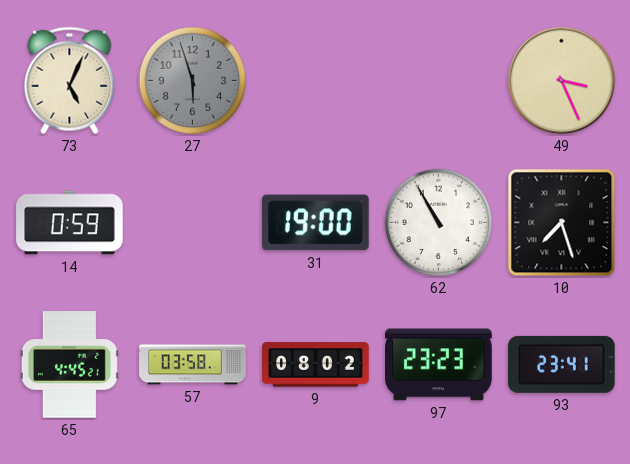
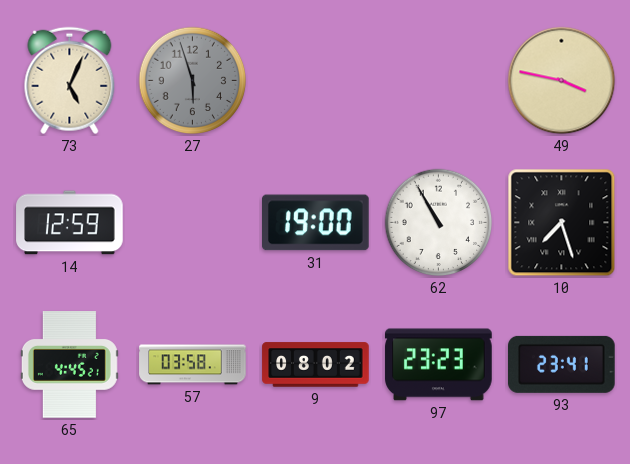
49: 3:26 -> 3:47 (562, 81)
14: 0:59 -> 12:59 (70, 223)
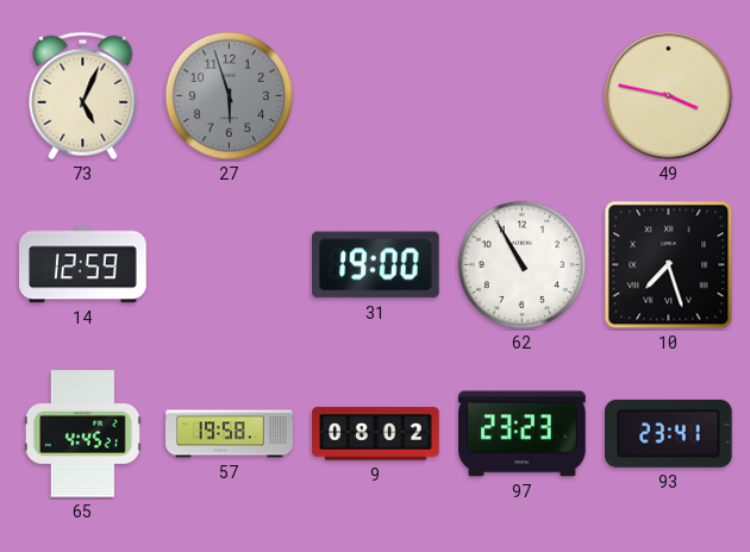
57: 03:58 -> 19:58 (230, 434)
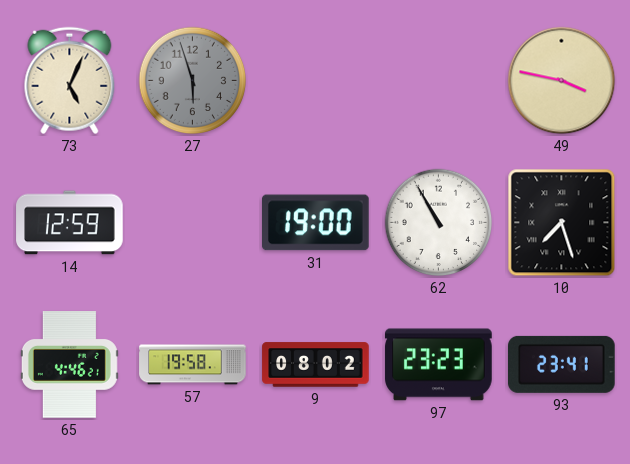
65: 4:45 -> 4:46 (69, 365)
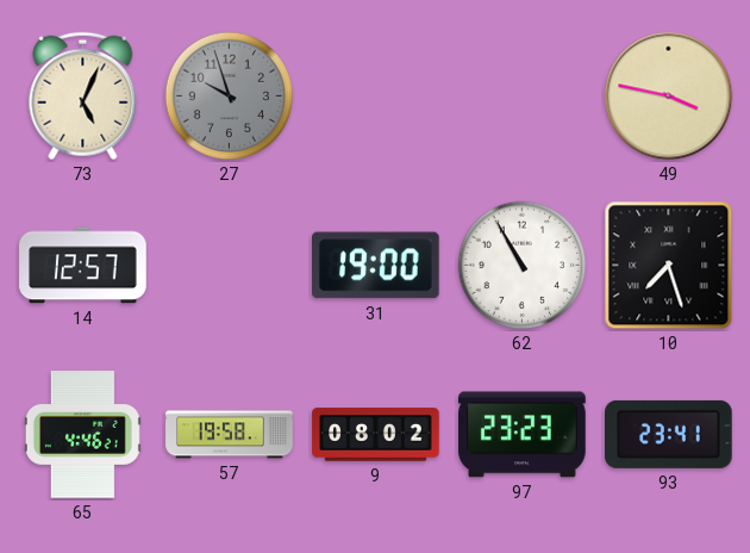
27: 5:57 -> 9:57 (230, 97)
14: 12:59 -> 12:57 (83, 266)
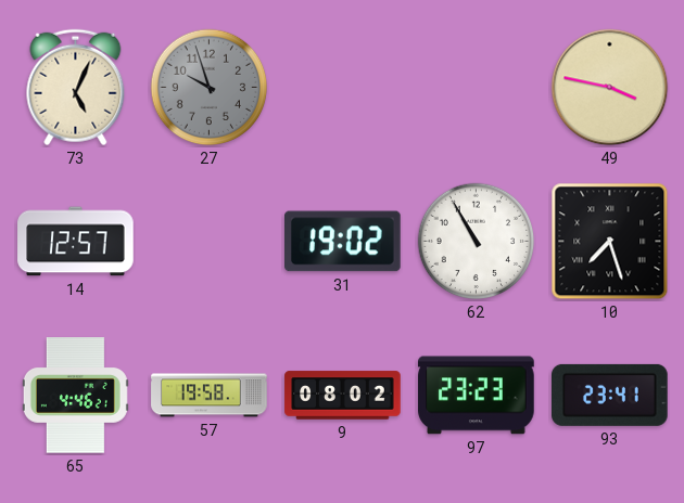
31: 19:00 -> 19:02 (343, 242)
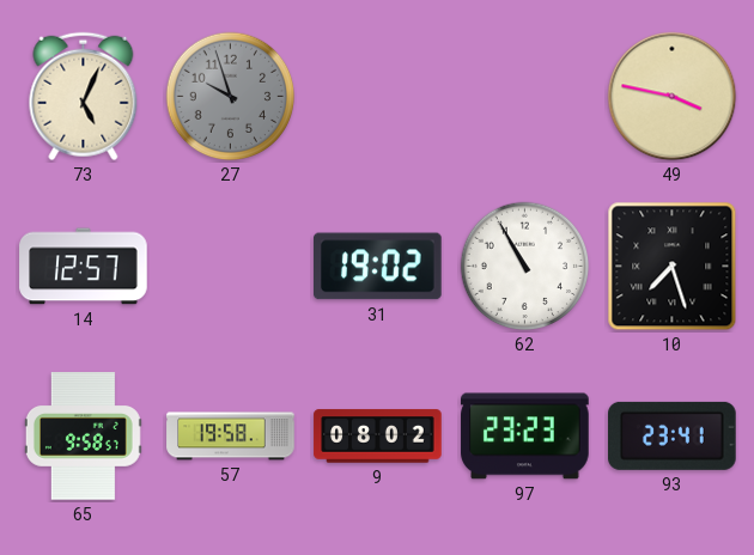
65: 4:46 -> 9:58 (83, 437)
